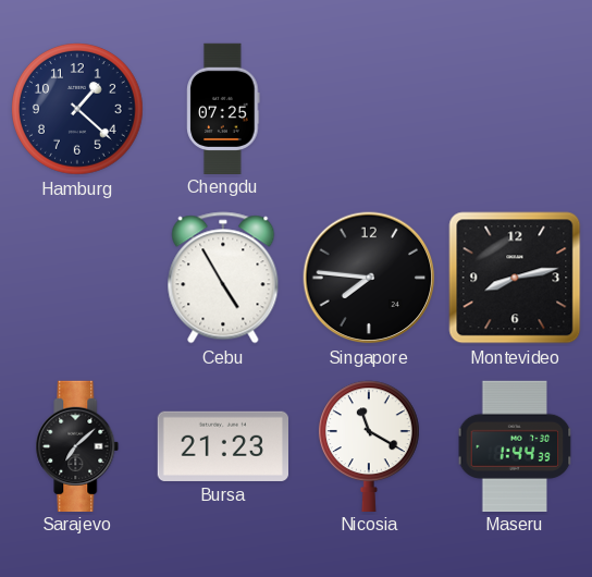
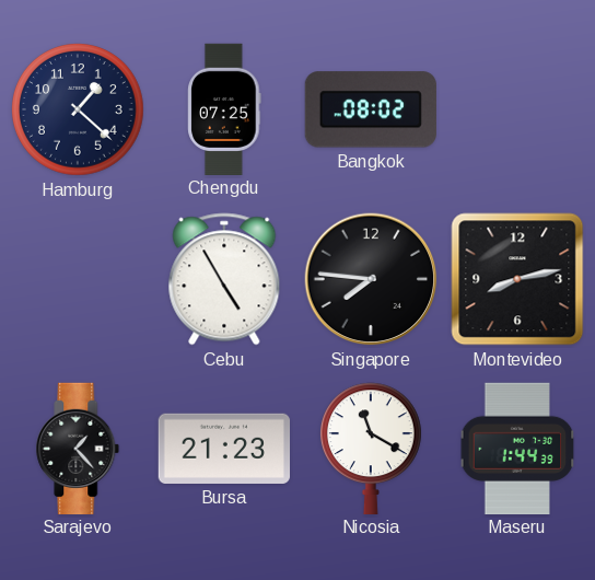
Bangkok: none -> 08:02 (371, 109)
Sarajevo: 7:08 -> 1:23 (78, 448)
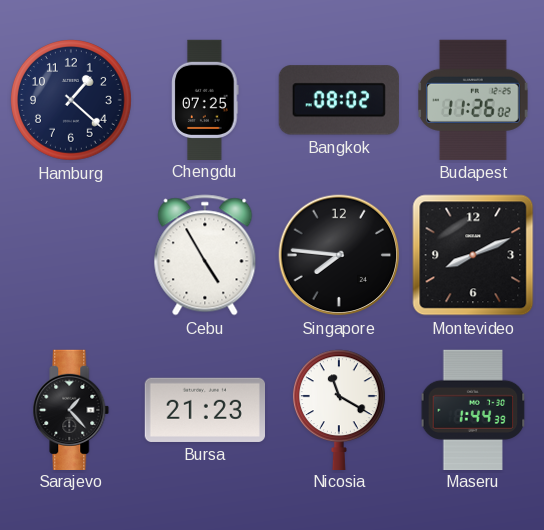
Budapest: none -> 11:26 (474, 100)
Montevideo: 8:13 -> 8:11 (473, 255)
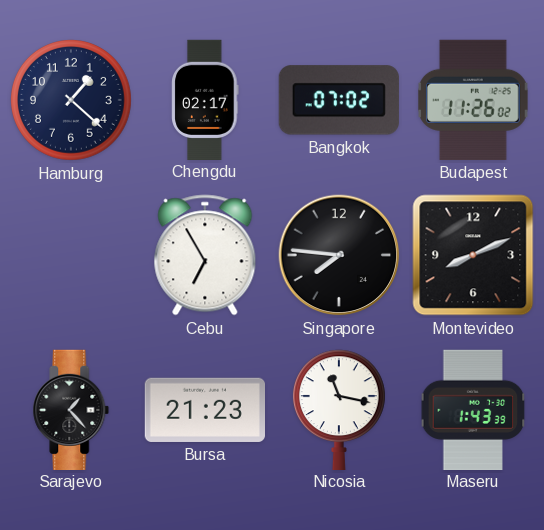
Chengdu: 07:25 -> 02:17 (205, 99)
Bangkok: 08:02 -> 07:02 (339, 100)
Cebu: 4:55 -> 6:55 (205, 255)
Nicosia: 11:20 -> 11:17 (339, 409)
Maseru: 1:44 -> 1:43 (473, 409)
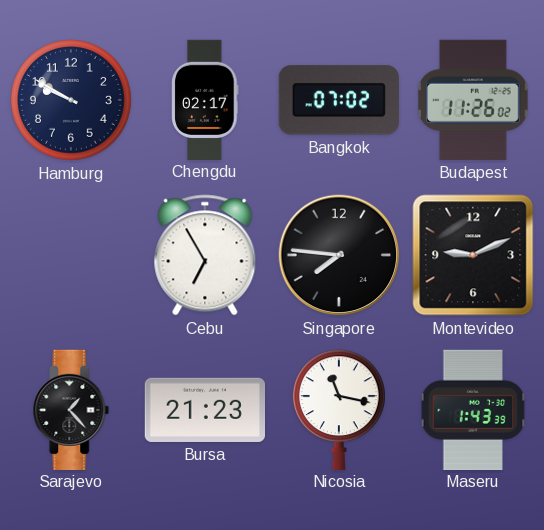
Hamburg: 1:22 -> 9:50 (72, 101)
Montevideo: 8:11 -> 9:11 (473, 255)
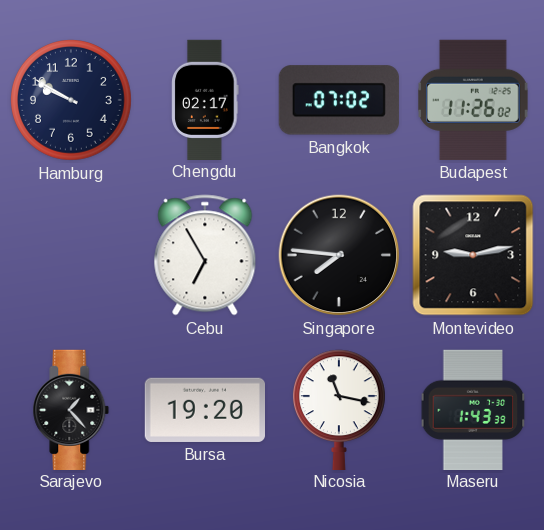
Montevideo: 9:11 -> 9:13 (473, 255)
Bursa: 21:23 -> 19:20 (204, 410)
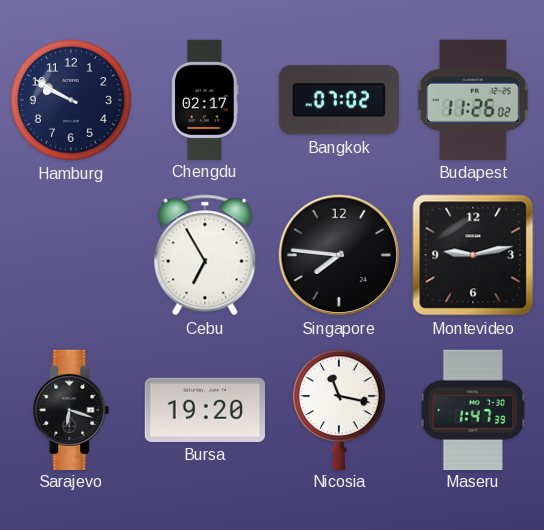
Sarajevo: 1:23 -> 6:18 (71, 409)
Maseru: 1:43 -> 1:47 (473, 409)
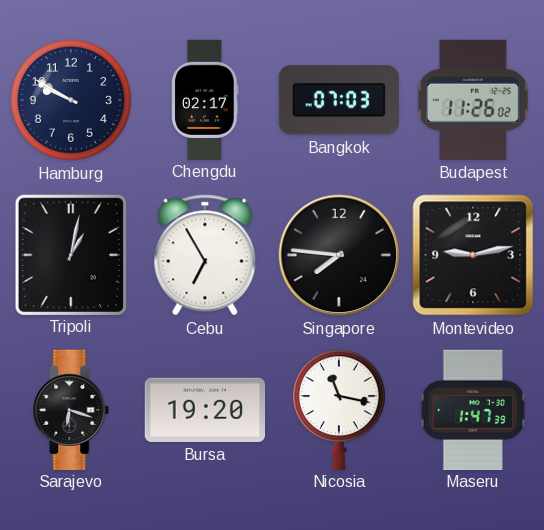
Bangkok: 07:02 -> 07:03 (339, 100)
Tripoli: none -> 1:02 (70, 254)
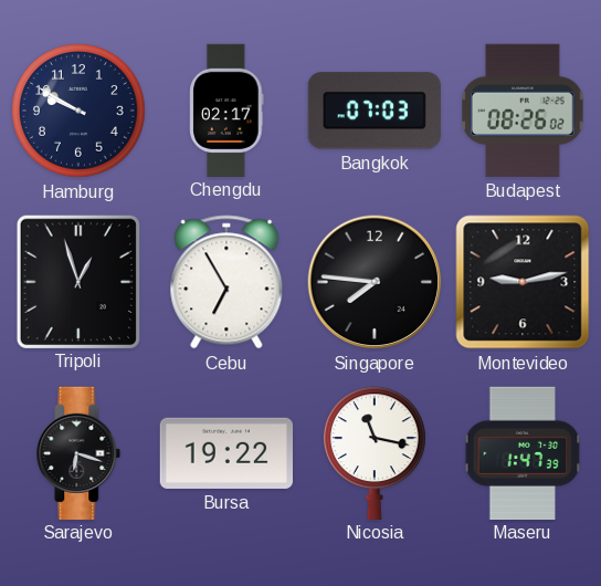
Budapest: 11:26 -> 08:26 (524, 111)
Tripoli: 1:02 -> 12:57 (77, 281)
Bursa: 19:20 -> 19:22 (225, 453)
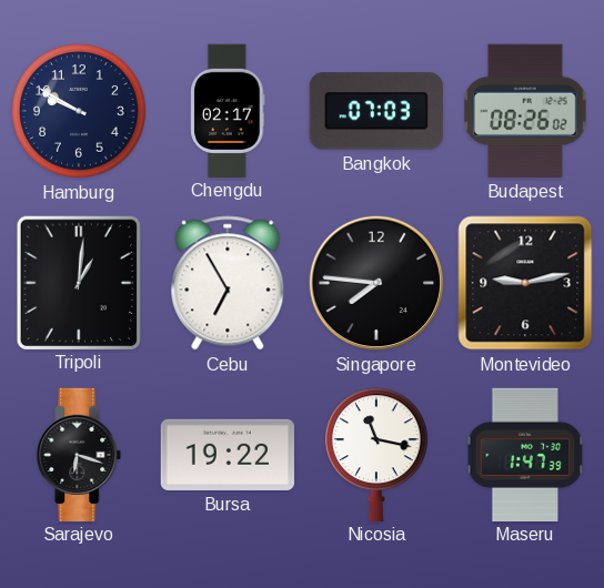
Tripoli: 12:57 -> 1:01 (78, 282)
